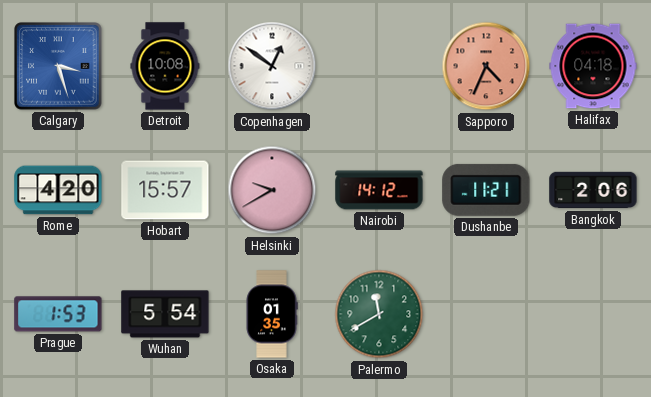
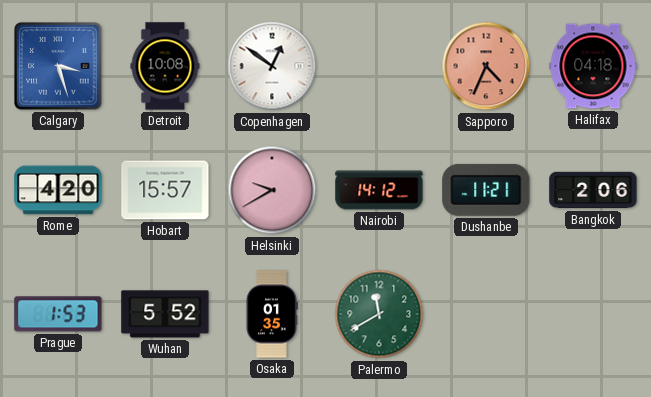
Wuhan: 5:54 -> 5:52 (165, 314)
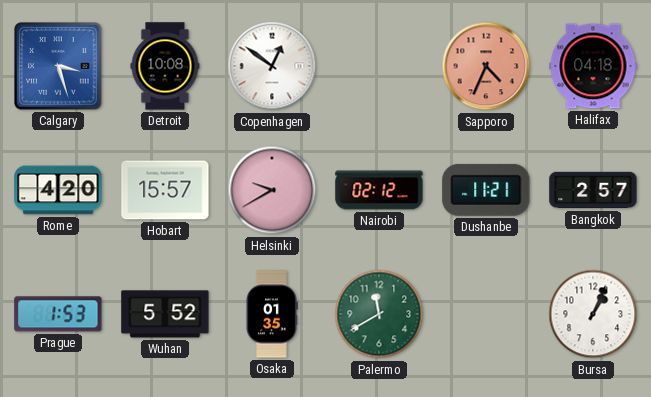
Nairobi: 14:12 -> 02:12 (379, 190)
Bangkok: 2:06 -> 2:57 (593, 190)
Bursa: none -> 1:04 (593, 314)
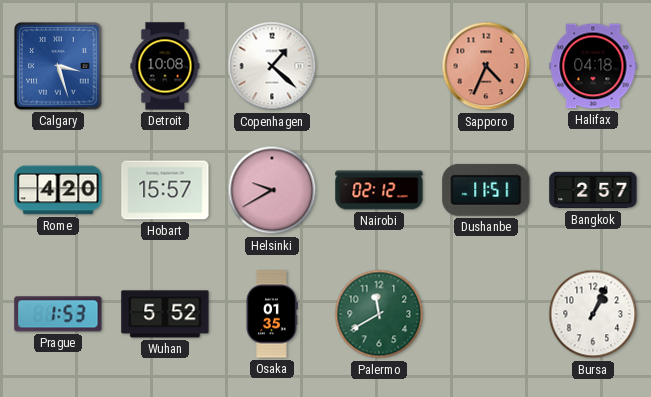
Copenhagen: 12:51 -> 1:22 (272, 66)
Dushanbe: 11:21 -> 11:51 (486, 190)
